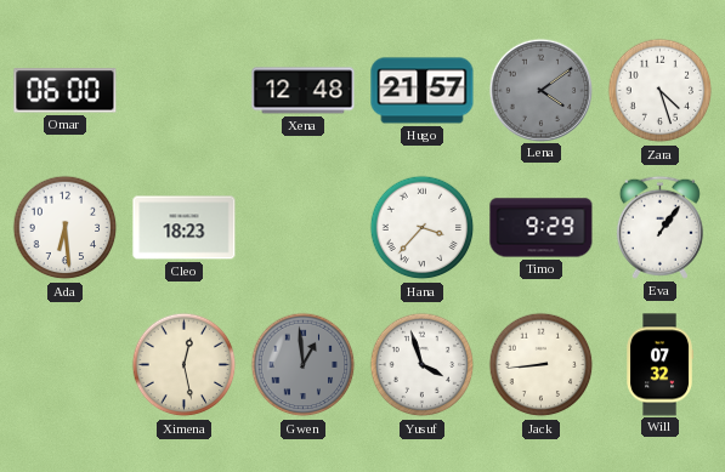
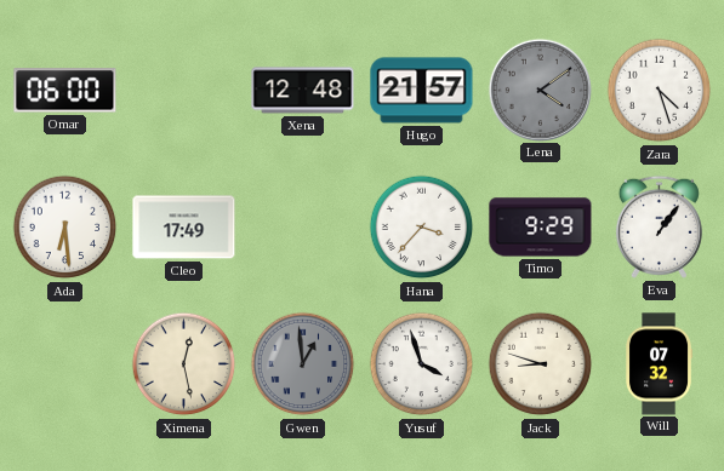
Cleo: 18:23 -> 17:49 (184, 228)
Jack: 8:44 -> 8:48 (541, 364)
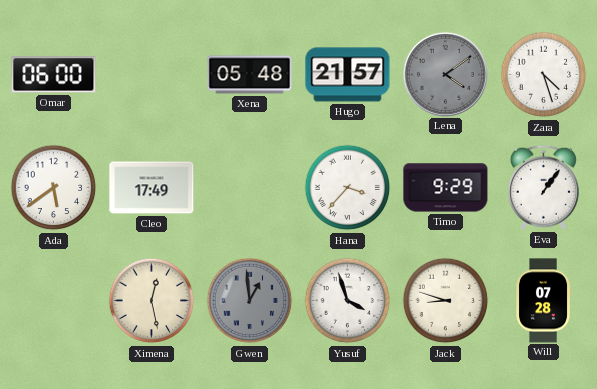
Xena: 12:48 -> 05:48 (250, 75)
Ada: 6:29 -> 5:39 (54, 188)
Will: 07:32 -> 07:28 (543, 301)
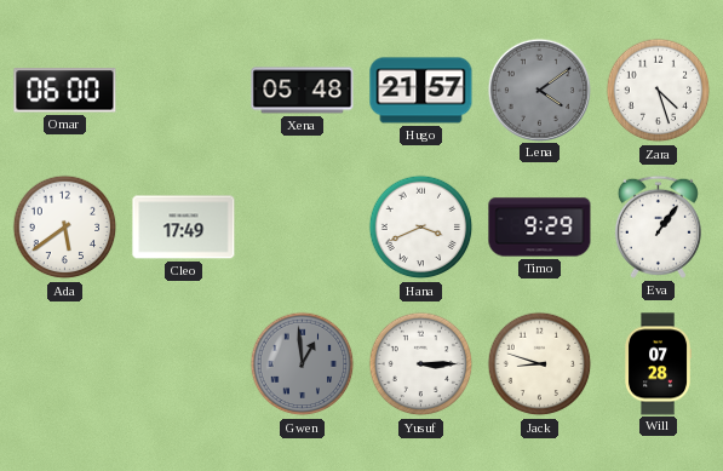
Hana: 3:37 -> 3:41 (421, 228)
Ximena: 12:28 -> none (152, 301)
Yusuf: 3:57 -> 3:15 (421, 364)
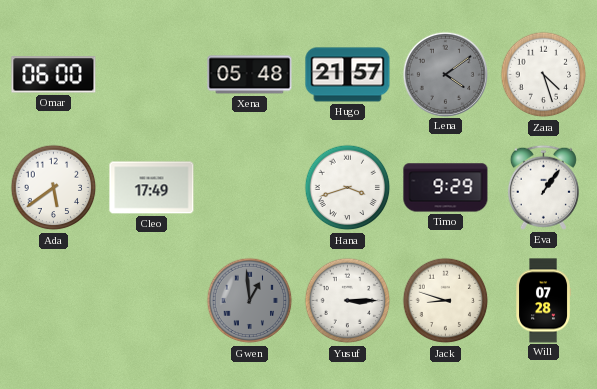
Hana: 3:41 -> 3:42 (348, 188)
